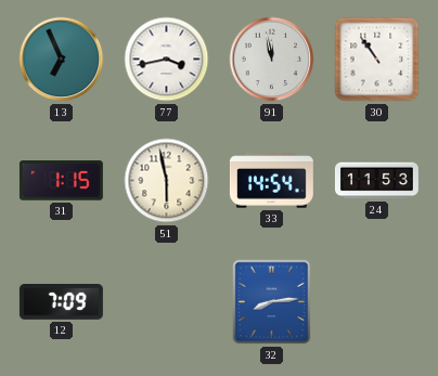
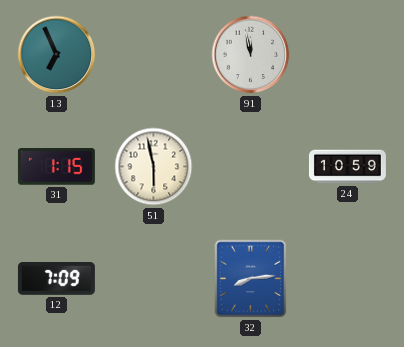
77: 3:43 -> none (167, 60)
30: 10:54 -> none (377, 60)
33: 14:54 -> none (271, 181)
24: 11:53 -> 10:59 (347, 167)
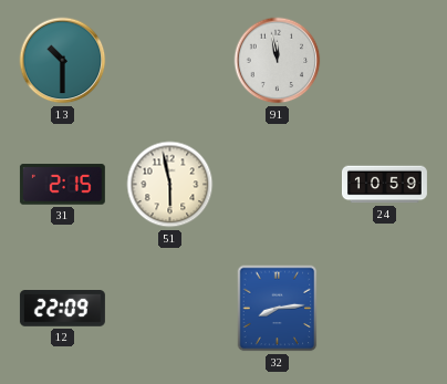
13: 6:56 -> 10:30 (63, 61)
31: 1:15 -> 2:15 (62, 185)
12: 7:09 -> 22:09 (62, 309)
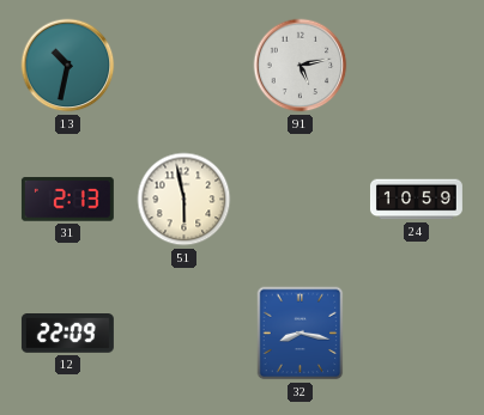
13: 10:30 -> 10:32 (68, 66)
91: 11:58 -> 5:13 (301, 66)
31: 2:15 -> 2:13 (67, 200)
32: 8:14 -> 8:17 (301, 334)
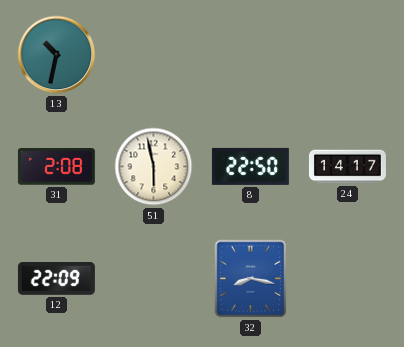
91: 5:13 -> none (301, 66)
31: 2:13 -> 2:08 (56, 167)
8: none -> 22:50 (250, 166)
24: 10:59 -> 14:17 (347, 167)
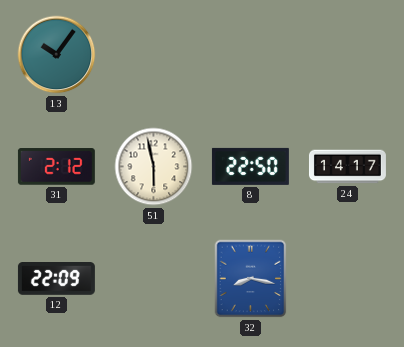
13: 10:32 -> 10:06 (57, 55)
31: 2:08 -> 2:12 (56, 167)
